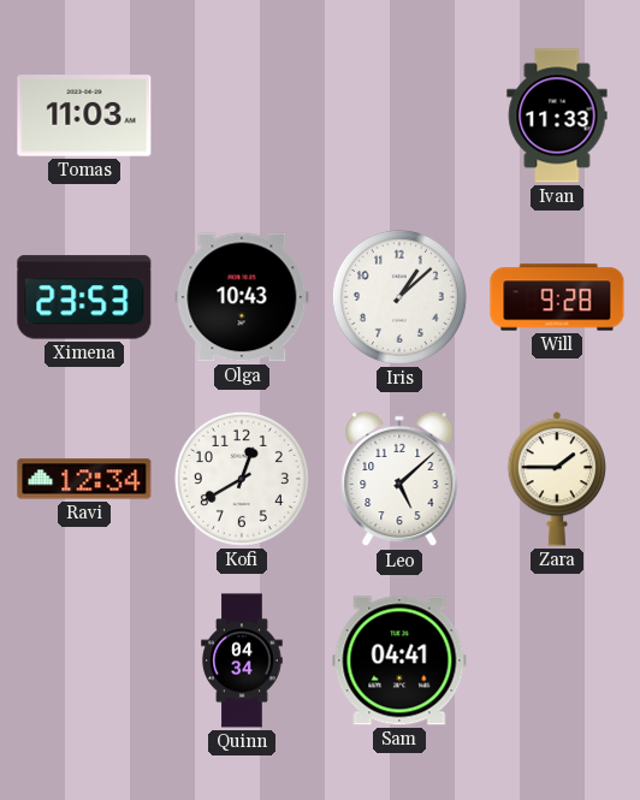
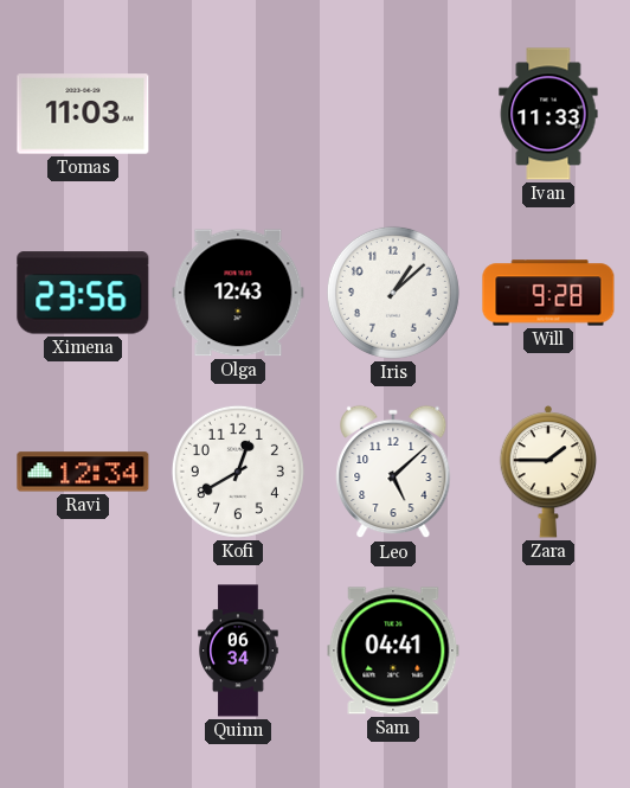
Ximena: 23:53 -> 23:56 (83, 293)
Olga: 10:43 -> 12:43 (238, 293)
Quinn: 04:34 -> 06:34 (238, 651)
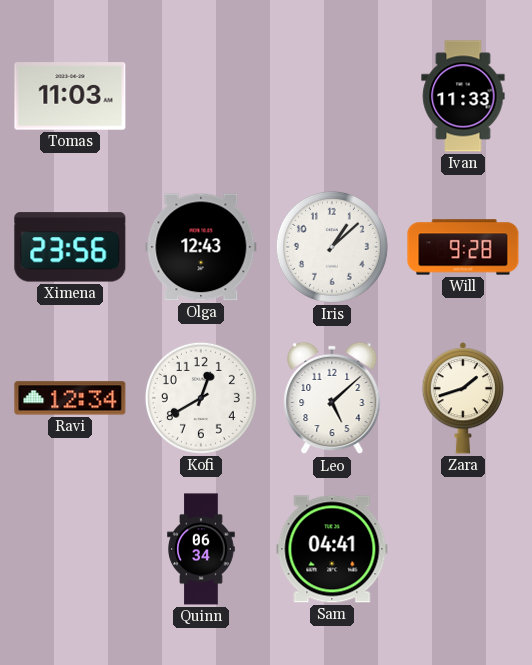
Zara: 1:45 -> 1:42 (463, 398)
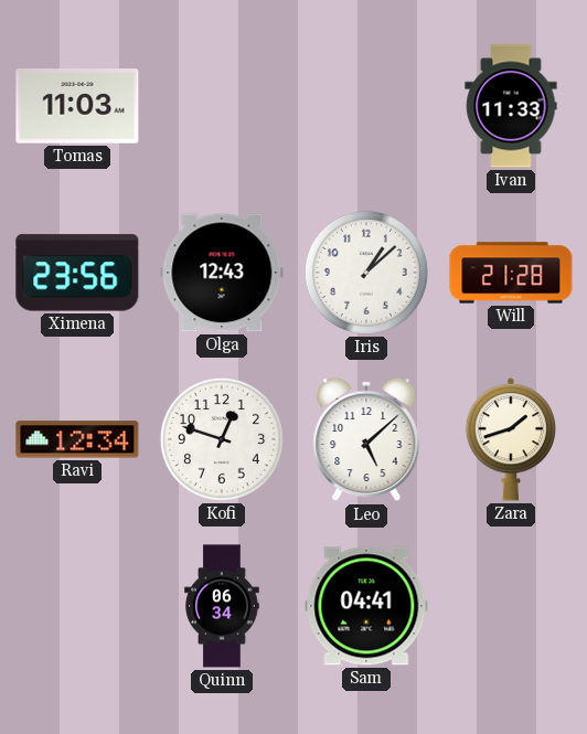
Will: 9:28 -> 21:28 (511, 273)
Kofi: 12:40 -> 12:48 (222, 439)
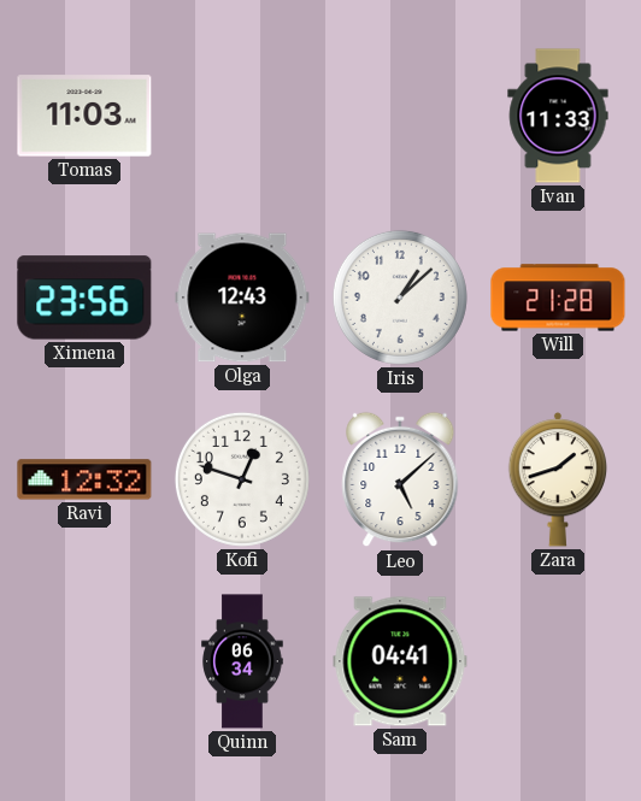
Ravi: 12:34 -> 12:32 (84, 479)
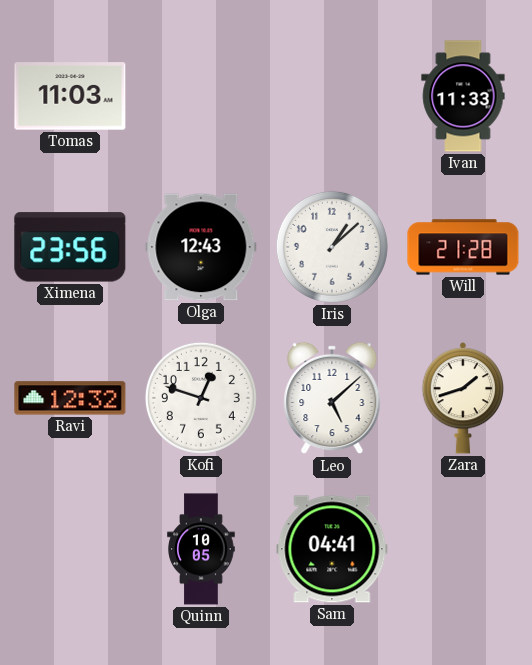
Quinn: 06:34 -> 10:05 (201, 549)
